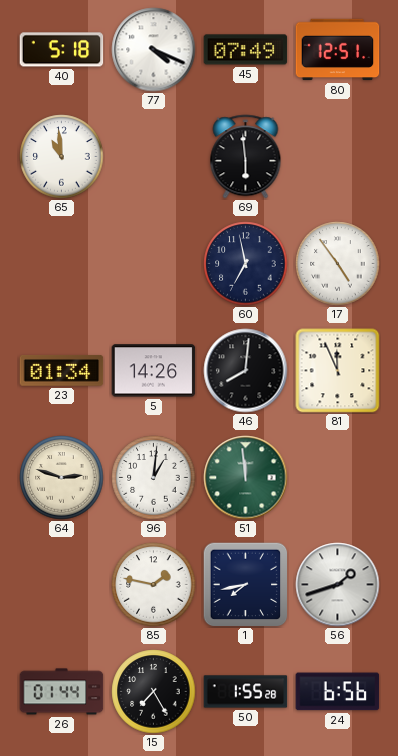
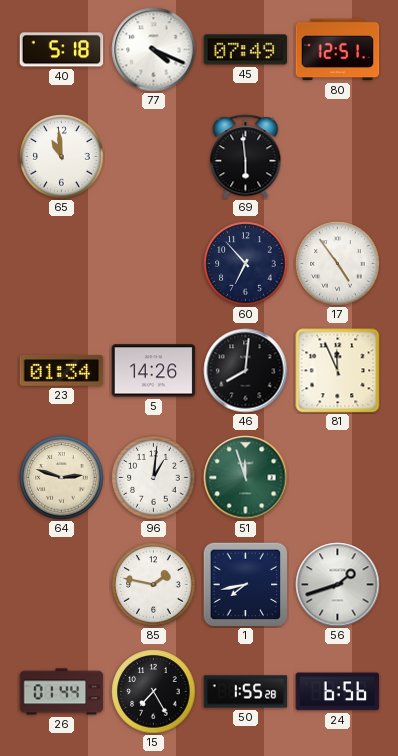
60: 6:58 -> 6:53 (246, 264)
51: 11:59 -> 11:57 (246, 478)
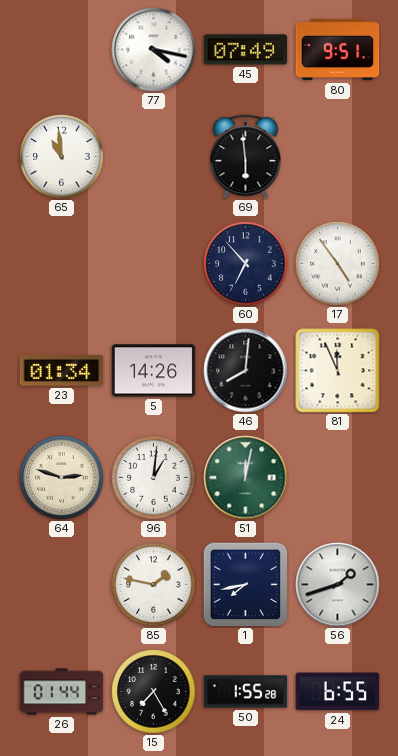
40: 5:18 -> none (62, 50)
77: 4:19 -> 4:17 (154, 50)
80: 12:51 -> 9:51 (338, 50)
51: 11:57 -> 12:02 (246, 478)
24: 6:56 -> 6:55 (338, 692)
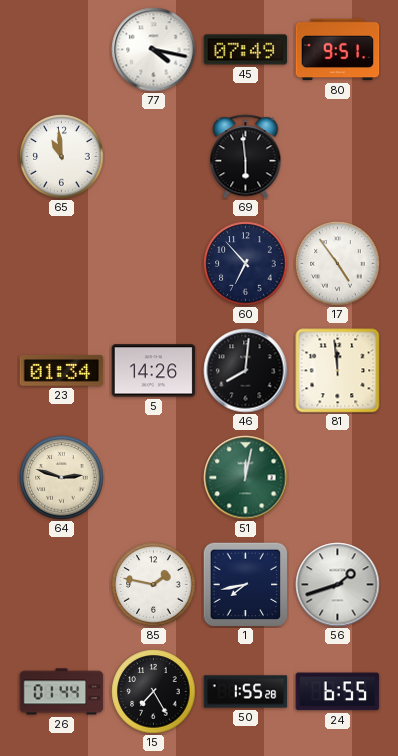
81: 11:56 -> 11:59 (338, 371)
96: 1:01 -> none (154, 478)
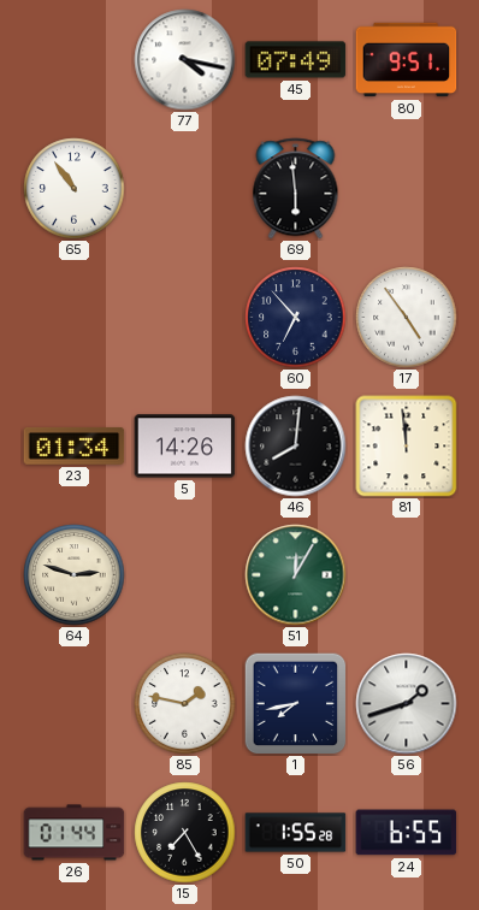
65: 10:59 -> 10:54 (75, 189)
51: 12:02 -> 12:05 (296, 575)
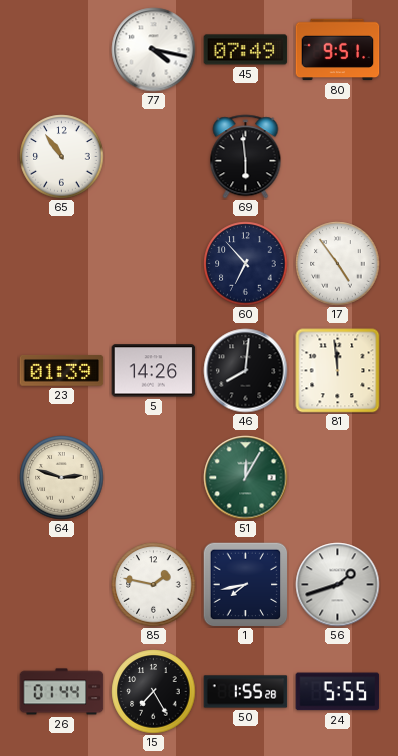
23: 01:34 -> 01:39 (62, 371)
24: 6:55 -> 5:55 (338, 692)
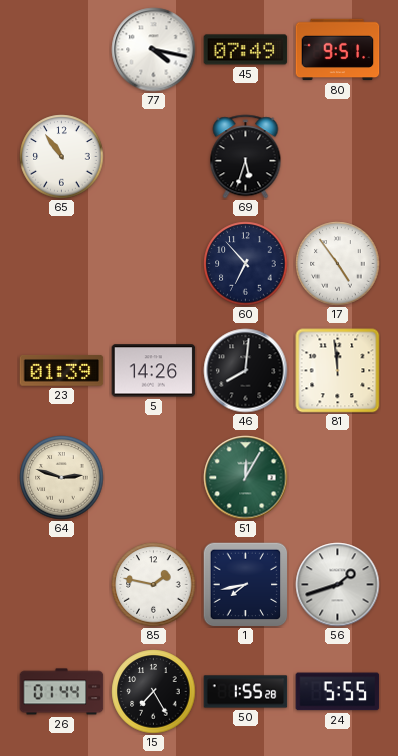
69: 5:59 -> 5:33 (246, 157)
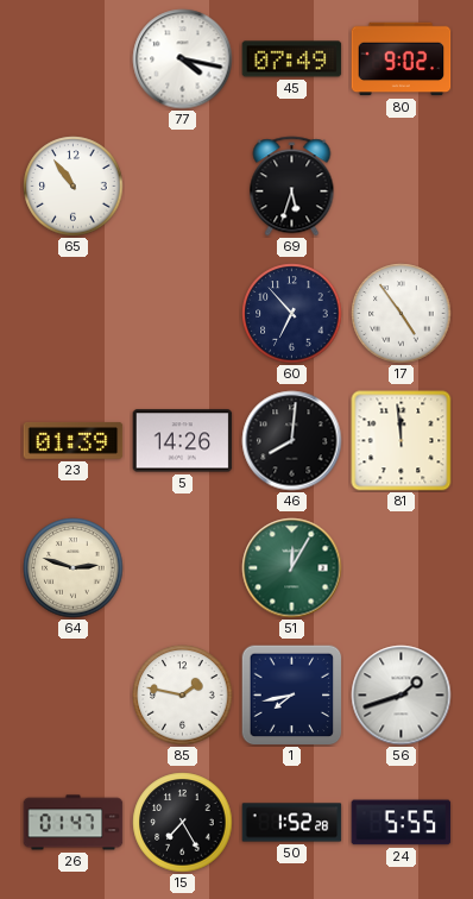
80: 9:51 -> 9:02 (402, 59)
26: 01:44 -> 01:47 (74, 823)
50: 1:55 -> 1:52 (292, 823)
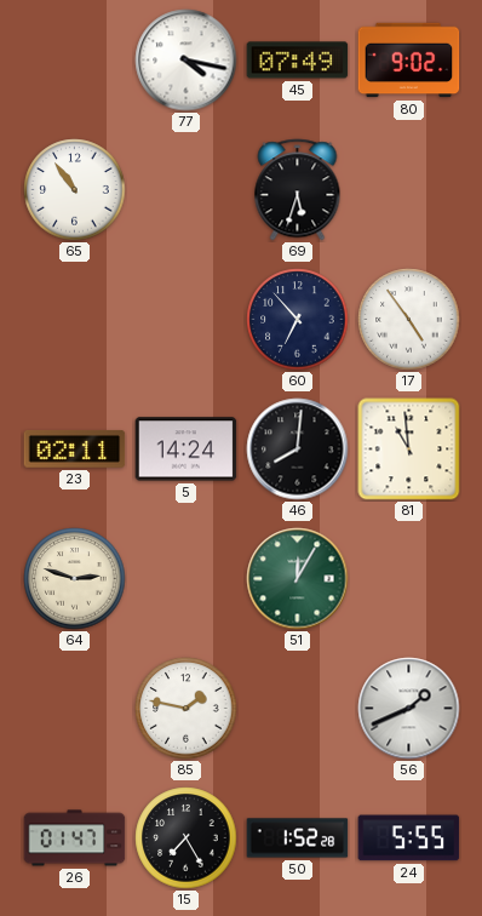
23: 01:39 -> 02:11 (75, 450)
5: 14:26 -> 14:24 (187, 450)
81: 11:59 -> 10:59 (409, 450)
1: 7:43 -> none (291, 694)
56: 1:42 -> 1:41 (409, 709)
